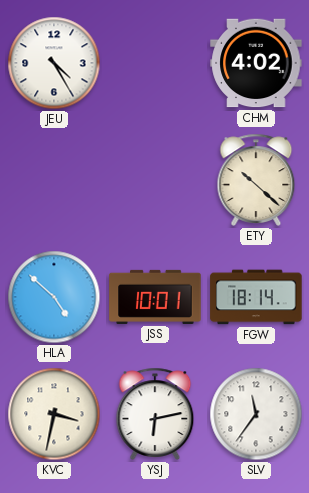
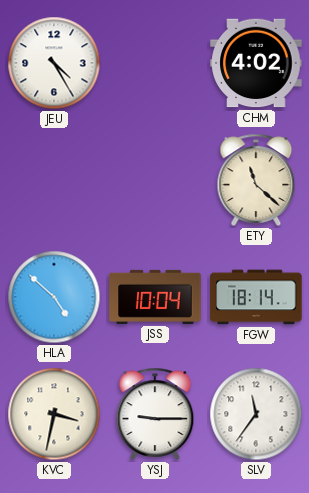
ETY: 10:22 -> 11:22 (256, 180)
JSS: 10:01 -> 10:04 (155, 297)
YSJ: 6:13 -> 9:15 (155, 414)
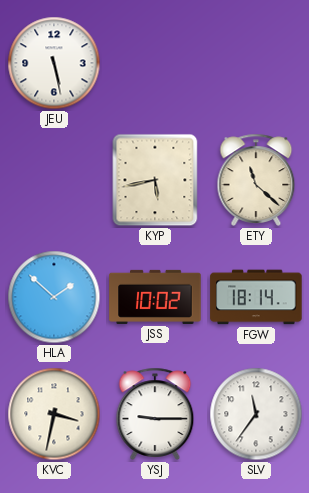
JEU: 4:25 -> 5:28 (54, 63)
CHM: 4:02 -> none (256, 63)
KYP: none -> 5:43 (155, 180)
HLA: 4:52 -> 1:52 (54, 297)
JSS: 10:04 -> 10:02 (155, 297)
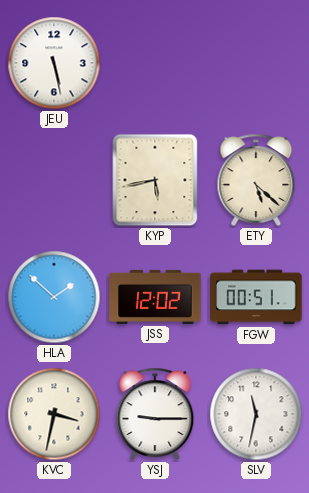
ETY: 11:22 -> 5:22 (256, 180)
JSS: 10:02 -> 12:02 (155, 297)
FGW: 18:14 -> 00:51 (256, 297)
SLV: 11:36 -> 11:32 (256, 414)
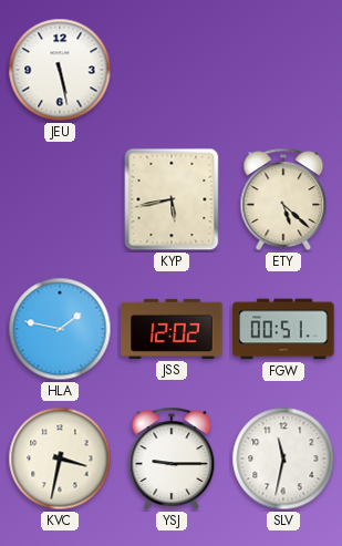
HLA: 1:52 -> 1:47 (60, 329)
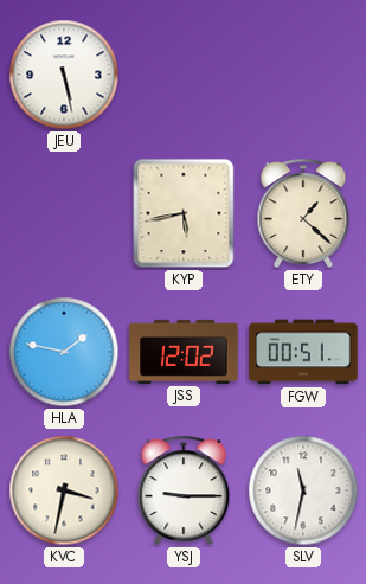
ETY: 5:22 -> 1:22 (303, 213)
